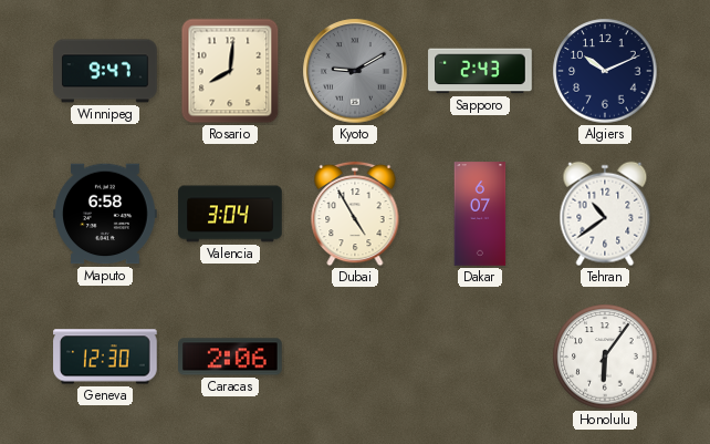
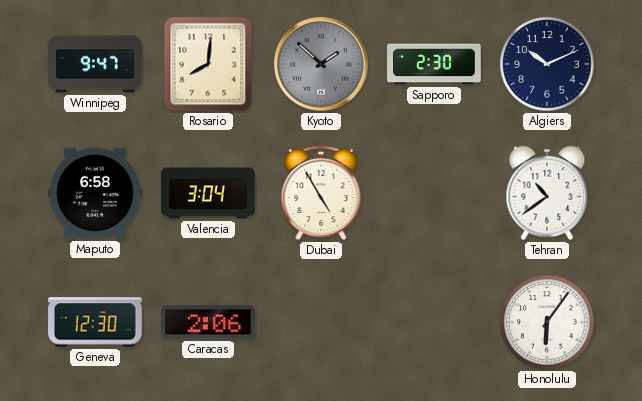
Kyoto: 9:10 -> 1:52 (321, 64)
Sapporo: 2:43 -> 2:30 (434, 64)
Dakar: 6:07 -> none (480, 214)
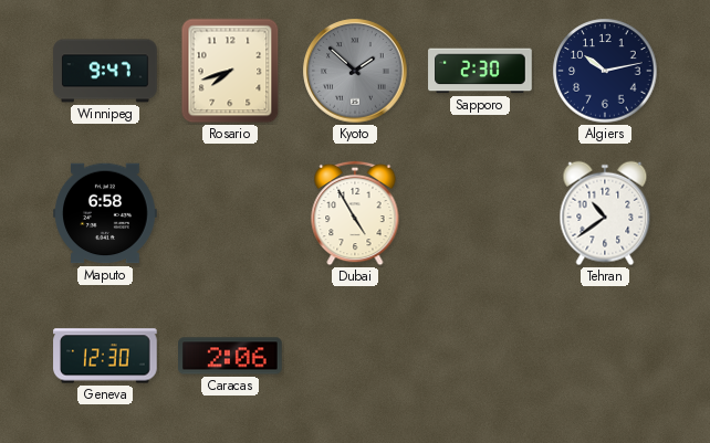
Rosario: 8:01 -> 7:42 (230, 71)
Algiers: 10:11 -> 10:13 (605, 71)
Valencia: 3:04 -> none (208, 193)
Honolulu: 6:06 -> none (547, 322)
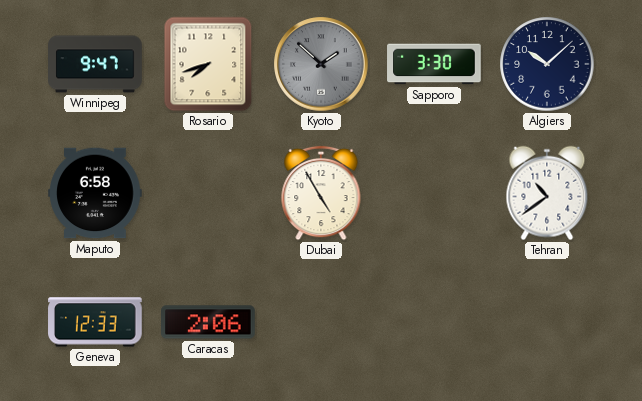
Sapporo: 2:30 -> 3:30 (434, 64)
Algiers: 10:13 -> 10:08 (547, 64)
Geneva: 12:30 -> 12:33 (95, 322)
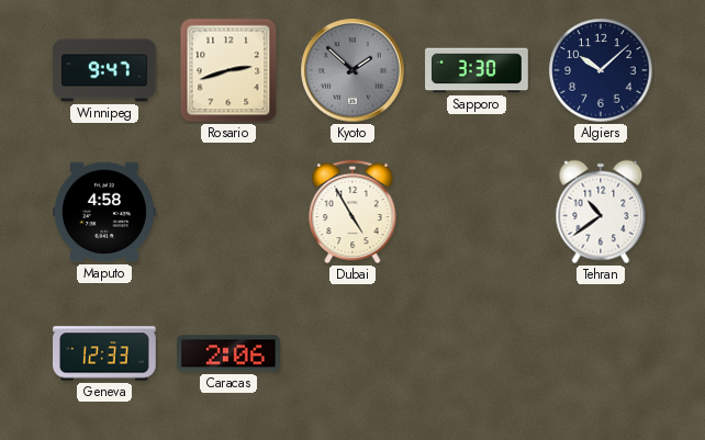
Rosario: 7:42 -> 2:42 (228, 70)
Maputo: 6:58 -> 4:58 (104, 212)
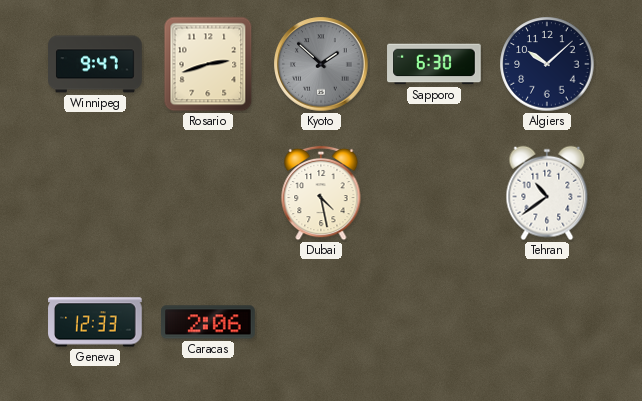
Sapporo: 3:30 -> 6:30 (434, 64)
Maputo: 4:58 -> none (104, 212)
Dubai: 4:55 -> 4:28 (321, 193)
